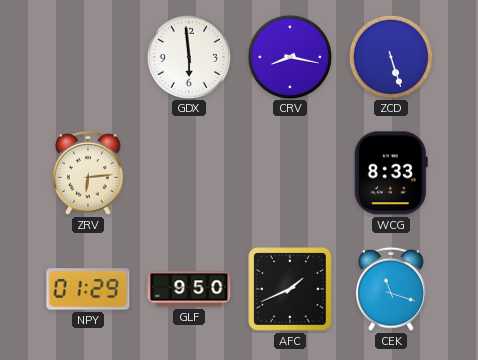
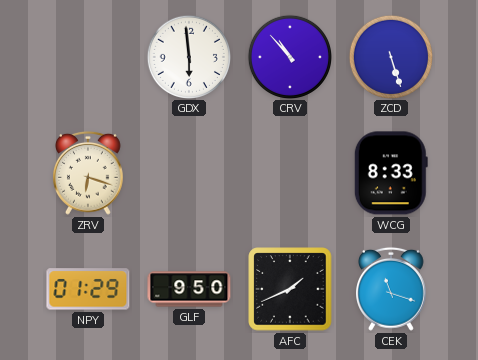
CRV: 8:17 -> 10:53 (289, 56)
ZRV: 6:14 -> 6:18 (89, 173)
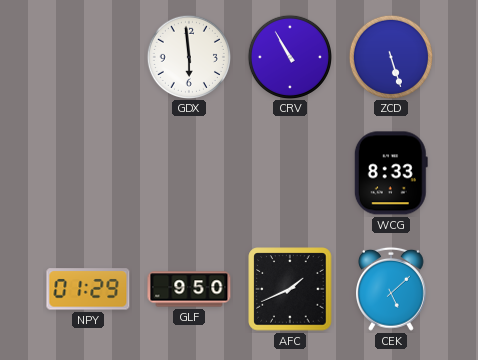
CRV: 10:53 -> 10:55 (289, 56)
ZRV: 6:18 -> none (89, 173)
CEK: 11:18 -> 5:08 (392, 289)
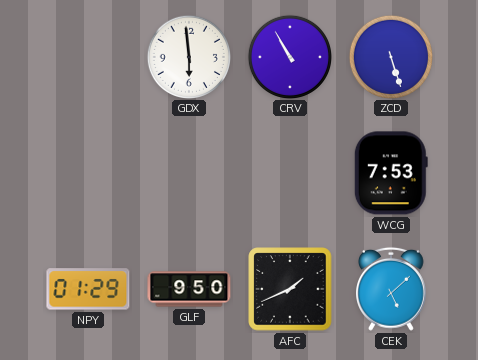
WCG: 8:33 -> 7:53 (391, 173)
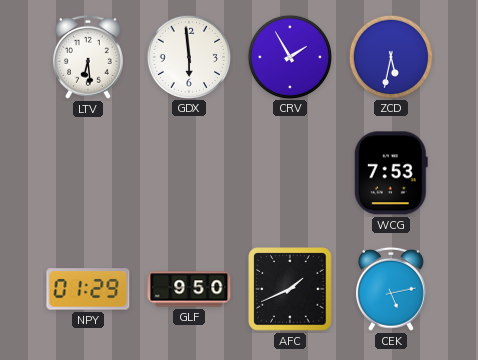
LTV: none -> 6:29 (89, 57)
CRV: 10:55 -> 1:55 (289, 56)
ZCD: 5:27 -> 5:32 (390, 56)
CEK: 5:08 -> 5:13 (392, 289)
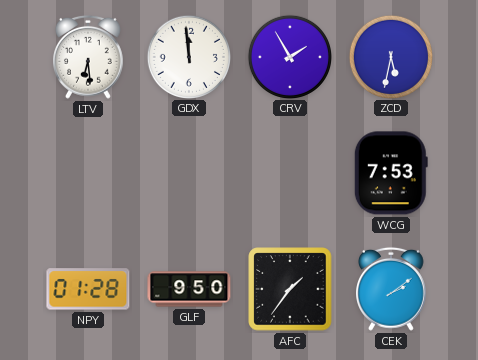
GDX: 5:59 -> 11:59 (188, 56)
NPY: 01:29 -> 01:28 (88, 289)
AFC: 1:41 -> 1:36 (290, 289)
CEK: 5:13 -> 2:09 (392, 289)
